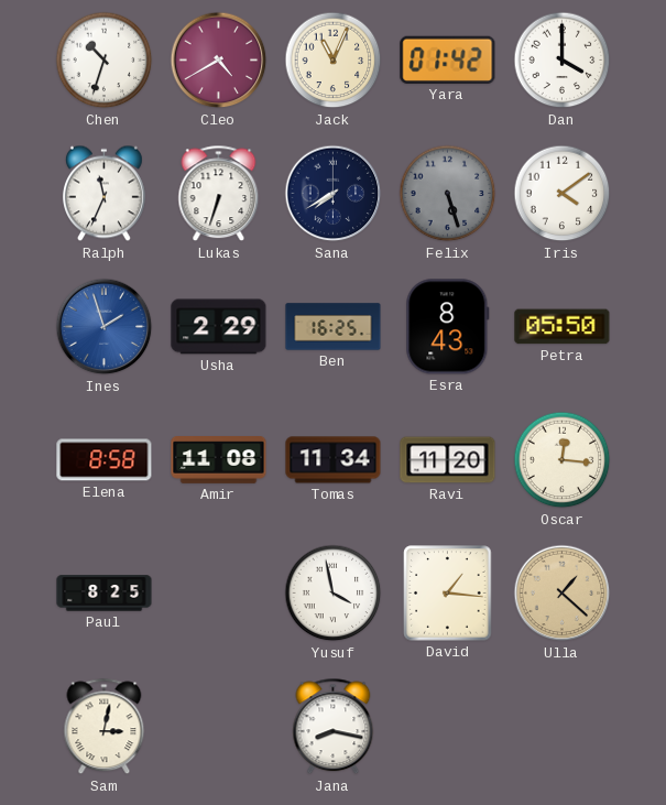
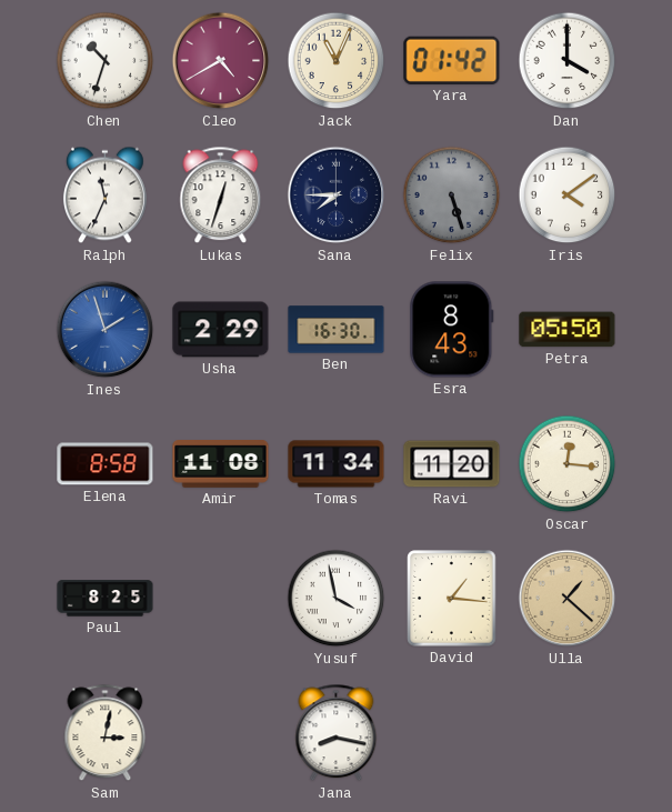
Lukas: 6:33 -> 12:33 (221, 196)
Sana: 7:40 -> 7:45 (337, 196)
Ben: 16:25 -> 16:30 (337, 330)
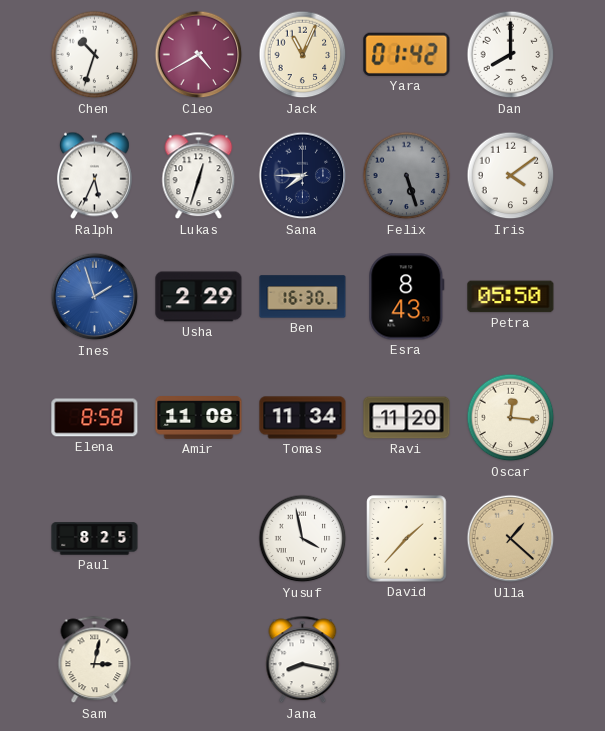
Dan: 4:00 -> 8:00 (511, 55)
Ralph: 11:34 -> 5:34 (94, 176)
David: 1:16 -> 1:37 (407, 539)
